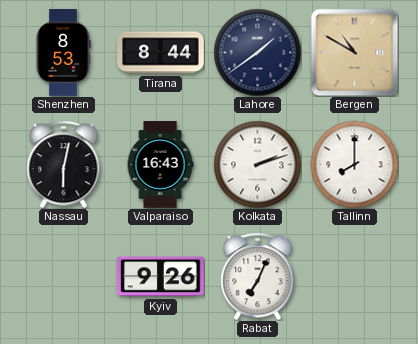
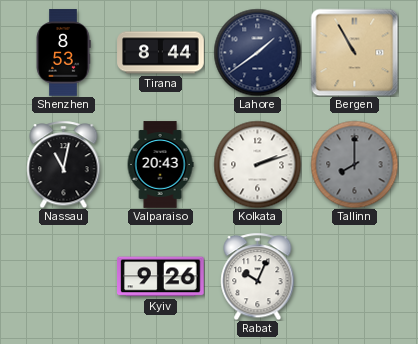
Bergen: 10:50 -> 10:55 (354, 52)
Nassau: 6:02 -> 11:02 (64, 164)
Valparaiso: 16:43 -> 20:43 (160, 165)
Tallinn dial: white -> grey (354, 164)
Rabat: 7:04 -> 10:04 (258, 276)
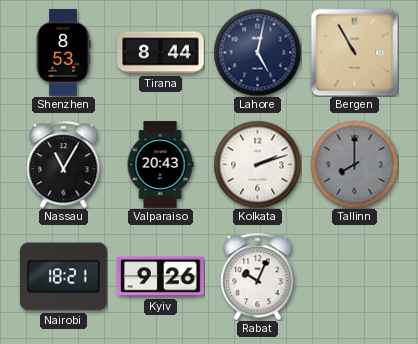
Lahore: 1:39 -> 5:02 (257, 52)
Nassau: 11:02 -> 11:05 (64, 164)
Nairobi: none -> 18:21 (64, 277)
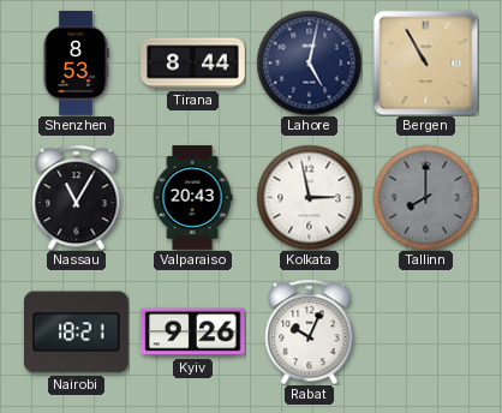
Kolkata: 2:12 -> 2:58 (309, 197)
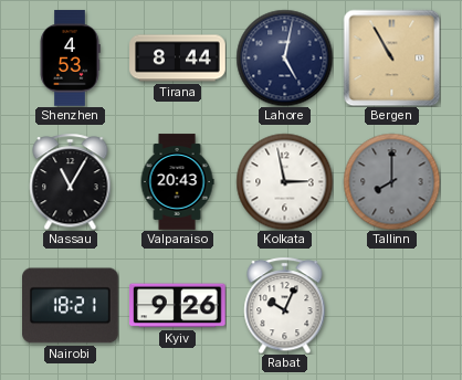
Shenzhen: 8:53 -> 4:53 (70, 59)
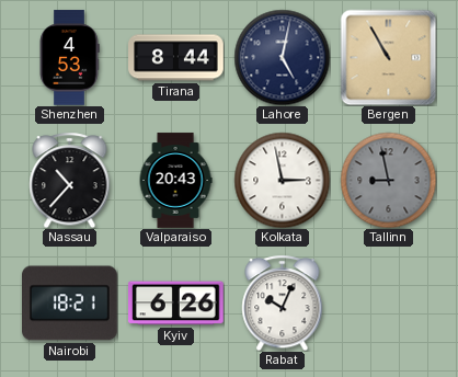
Nassau: 11:05 -> 10:37 (70, 180)
Tallinn: 8:00 -> 8:58 (388, 180)
Kyiv: 9:26 -> 6:26 (176, 304)
